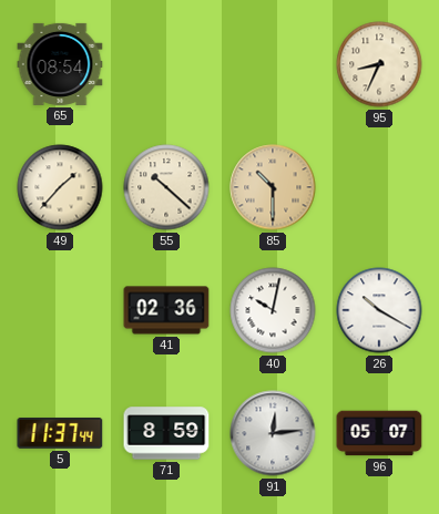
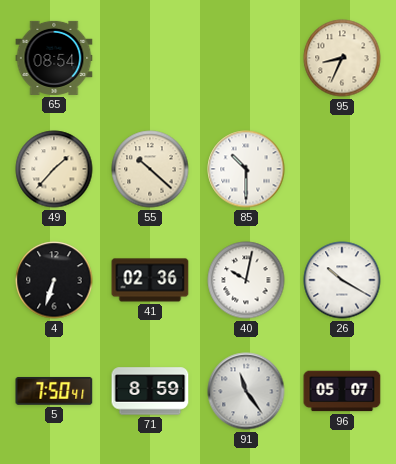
85 dial: champagne -> white (246, 169)
4: none -> 6:33 (54, 280)
5: 11:37 -> 7:50 (54, 391)
91: 12:14 -> 11:24 (246, 391)
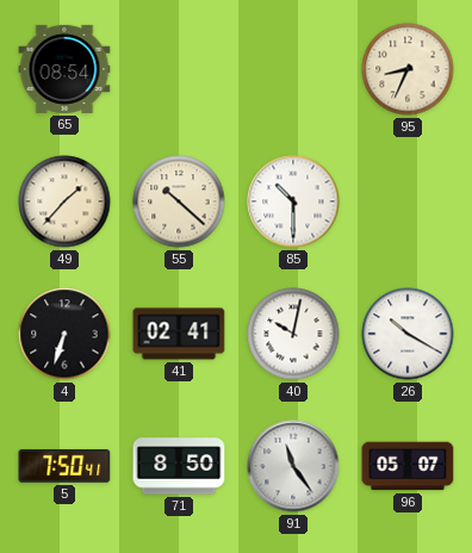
41: 02:36 -> 02:41 (179, 334)
71: 8:59 -> 8:50 (179, 466)
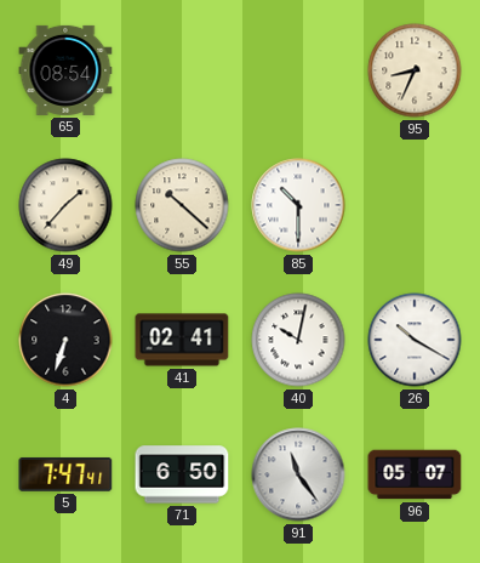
5: 7:50 -> 7:47 (65, 474)
71: 8:50 -> 6:50 (182, 474)
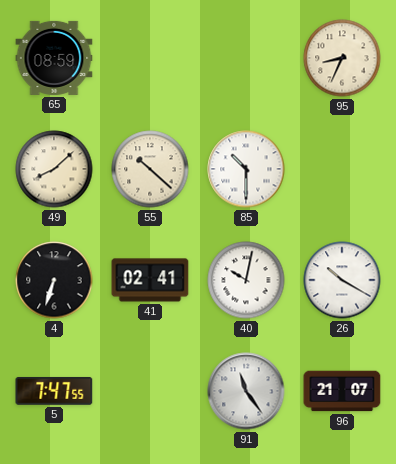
65: 08:54 -> 08:59 (54, 58)
49: 1:37 -> 8:08 (54, 169)
5: 7:47:41 -> 7:47:55 (54, 391)
71: 6:50 -> none (182, 474)
96: 05:07 -> 21:07 (342, 391)
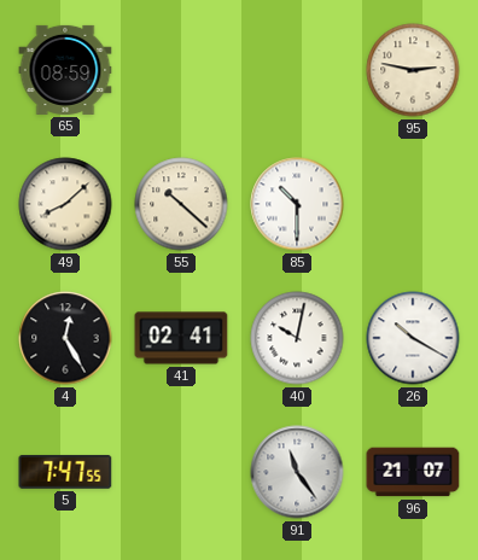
95: 8:34 -> 2:47 (413, 70)
4: 6:33 -> 12:25 (65, 338)
